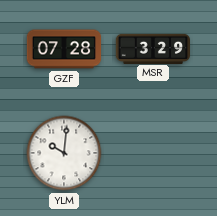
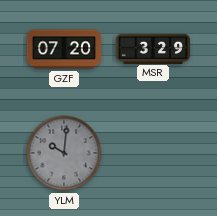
GZF: 07:28 -> 07:20 (64, 49)
YLM dial: white -> grey (64, 153)
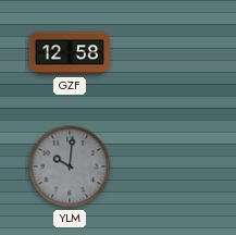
GZF: 07:20 -> 12:58 (70, 53)
MSR: 3:29 -> none (152, 48)
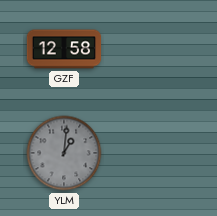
YLM: 10:01 -> 1:01 (64, 153)
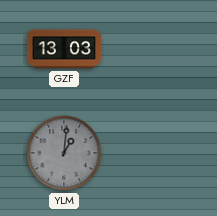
GZF: 12:58 -> 13:03 (64, 49)
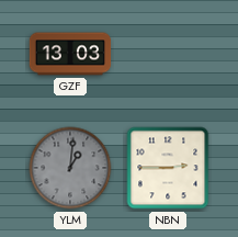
NBN: none -> 2:45 (168, 168)
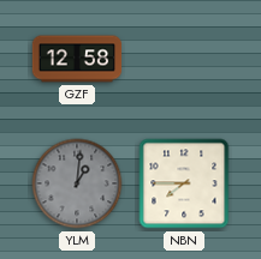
GZF: 13:03 -> 12:58 (77, 59)
NBN: 2:45 -> 7:45 (184, 183)
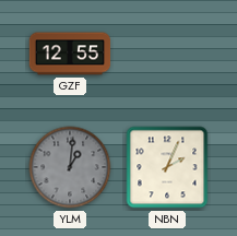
GZF: 12:58 -> 12:55 (70, 54)
NBN: 7:45 -> 2:04 (167, 167)
